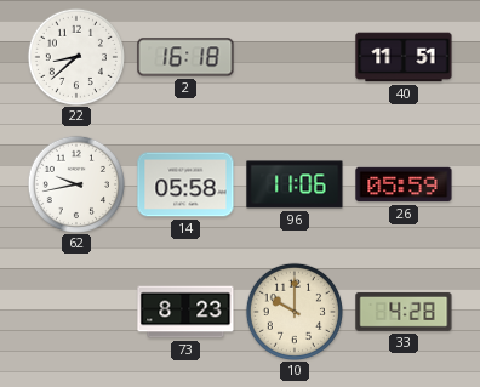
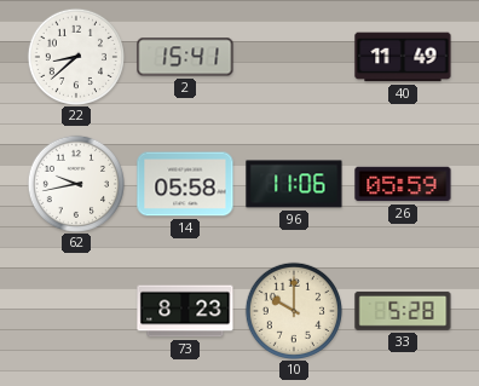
2: 16:18 -> 15:41 (185, 57)
40: 11:51 -> 11:49 (403, 57)
33: 4:28 -> 5:28 (403, 311)
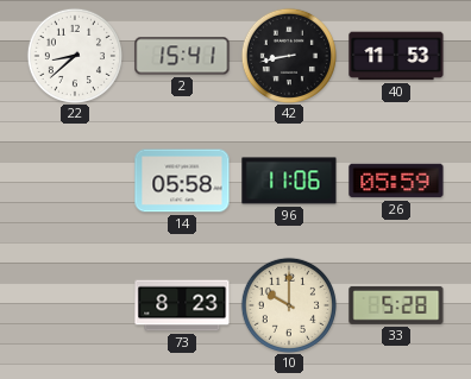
42: none -> 8:43 (288, 55)
40: 11:49 -> 11:53 (396, 56)
62: 9:43 -> none (75, 183)
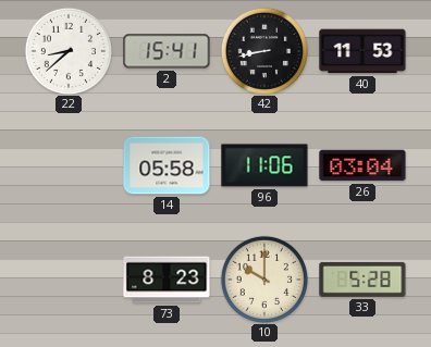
26: 05:59 -> 03:04 (362, 165)
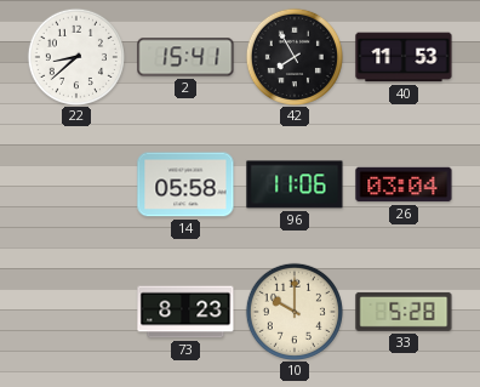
42: 8:43 -> 7:55 (293, 56)
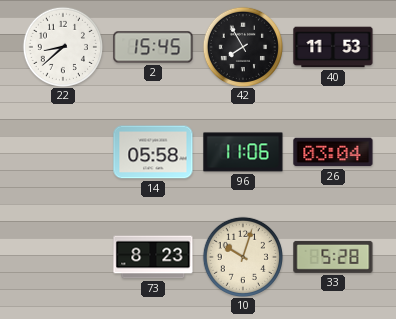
2: 15:41 -> 15:45 (153, 47)
10: 10:00 -> 10:03 (242, 256)
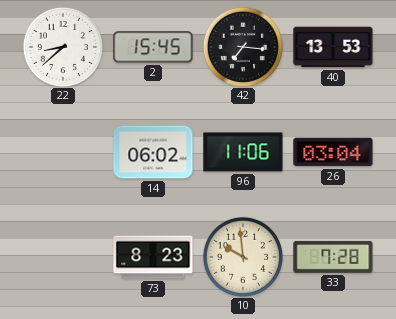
42: 7:55 -> 7:16 (242, 46)
40: 11:53 -> 13:53 (333, 47)
14: 05:58 -> 06:02 (153, 152)
10: 10:03 -> 9:59 (242, 256)
33: 5:28 -> 7:28 (333, 257)
